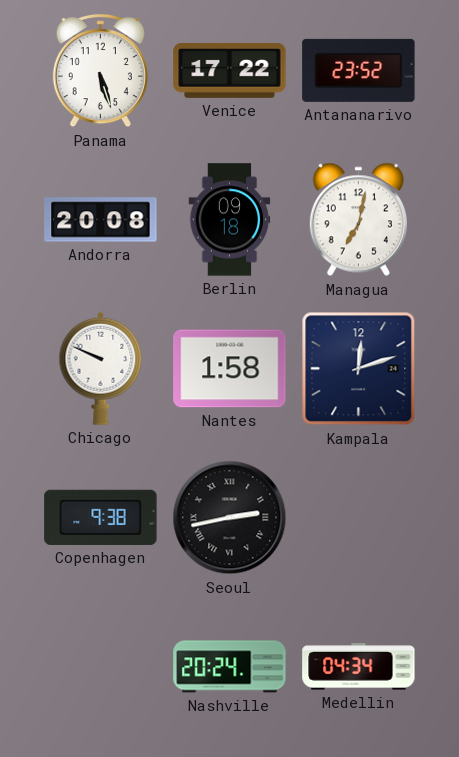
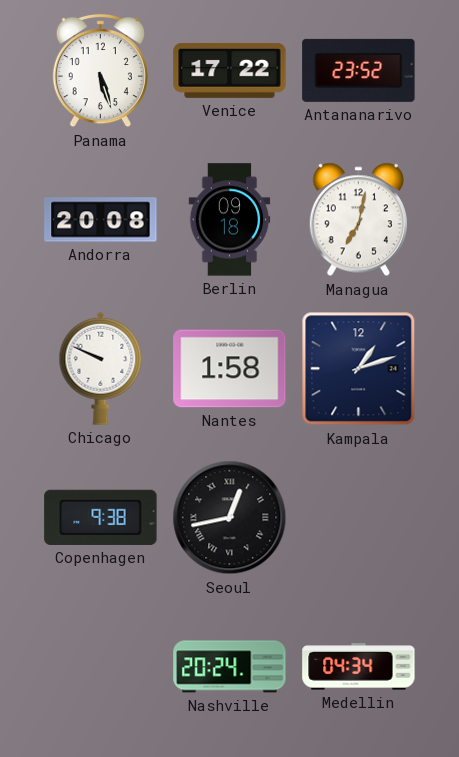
Kampala: 12:12 -> 1:12 (359, 369)
Seoul: 2:43 -> 12:43 (230, 518)
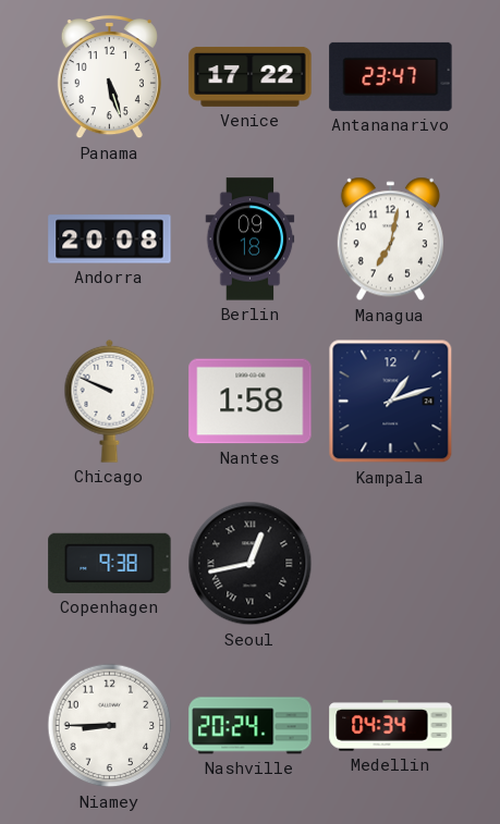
Antananarivo: 23:52 -> 23:47 (391, 76)
Niamey: none -> 8:45 (110, 726)
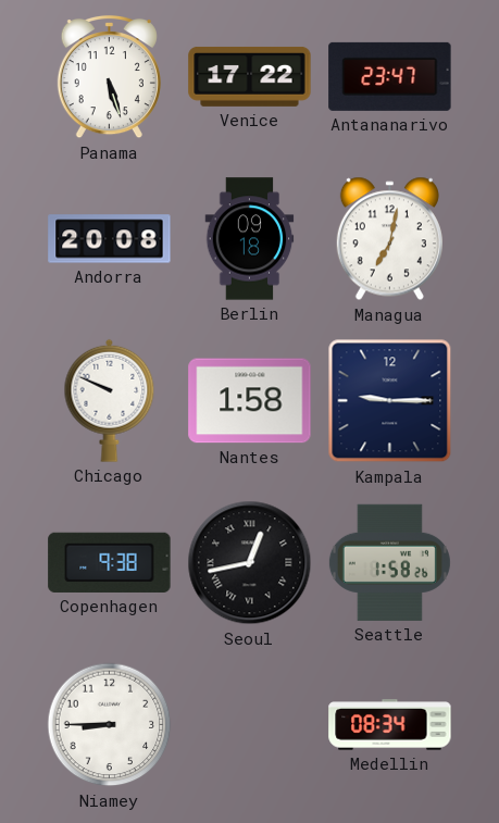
Kampala: 1:12 -> 9:15 (390, 401)
Seattle: none -> 1:58 (389, 562)
Nashville: 20:24 -> none (251, 726)
Medellin: 04:34 -> 08:34 (390, 725)
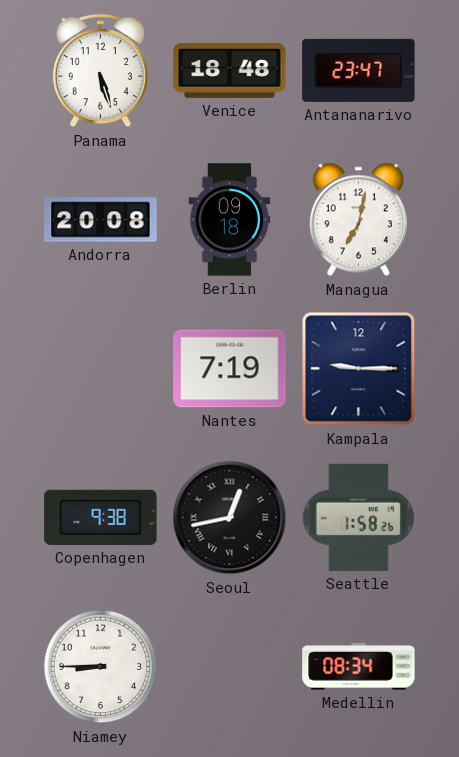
Venice: 17:22 -> 18:48 (230, 70)
Chicago: 9:49 -> none (110, 400)
Nantes: 1:58 -> 7:19 (230, 369)
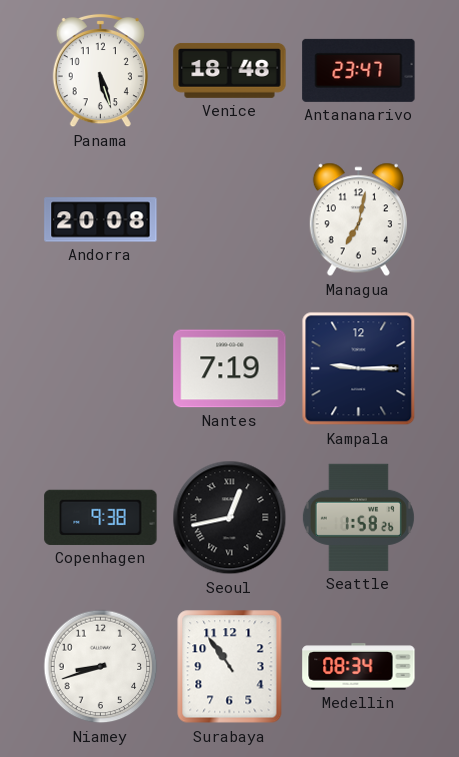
Berlin: 09:18 -> none (230, 220)
Niamey: 8:45 -> 8:42 (101, 667)
Surabaya: none -> 10:54 (230, 667)
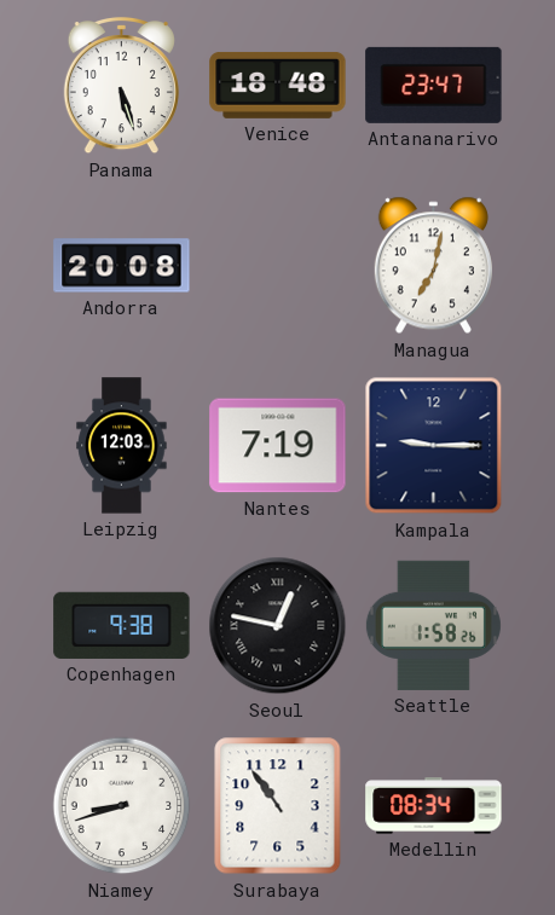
Leipzig: none -> 12:03 (122, 446)
Seoul: 12:43 -> 12:47 (278, 626)
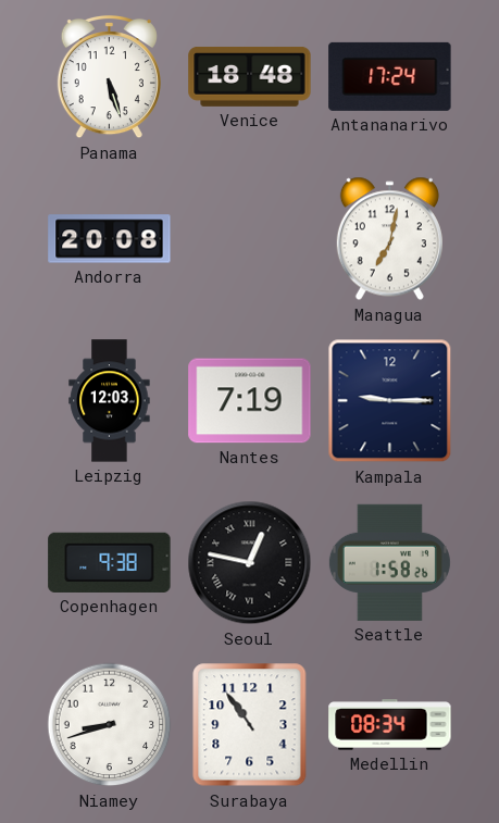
Antananarivo: 23:47 -> 17:24 (390, 76)
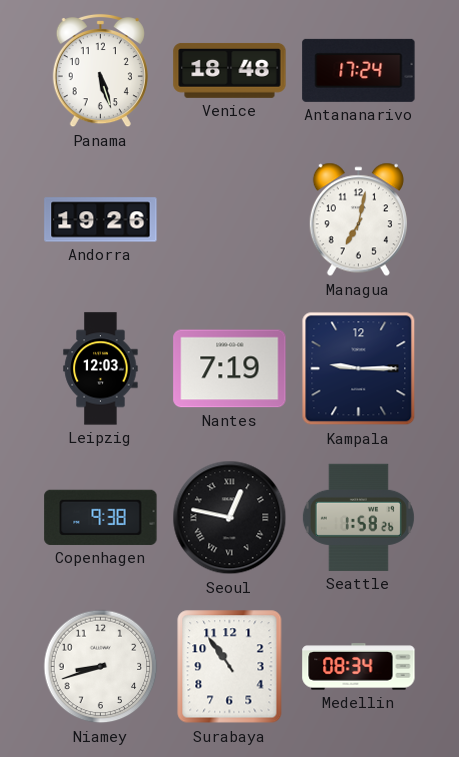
Andorra: 20:08 -> 19:26 (101, 220)
